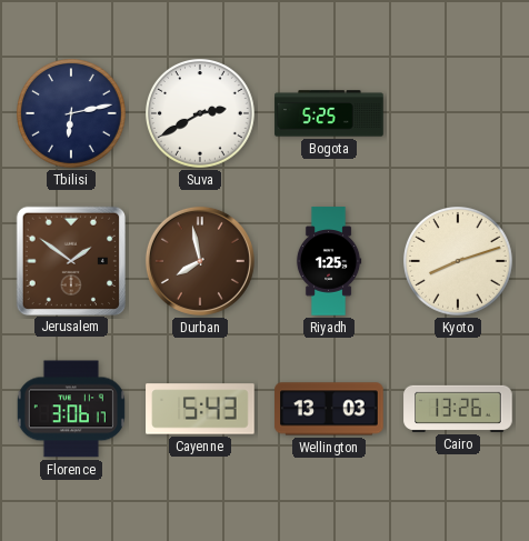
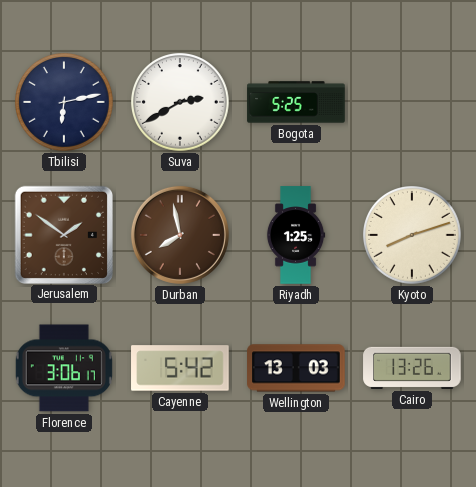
Cayenne: 5:43 -> 5:42 (180, 368)
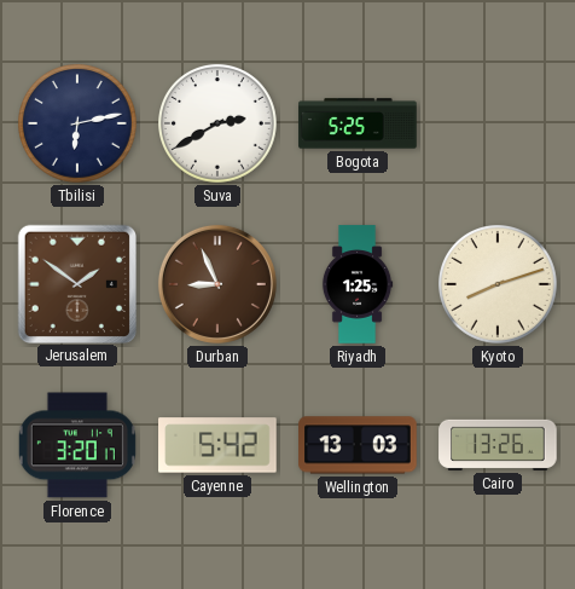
Durban: 7:58 -> 8:56 (217, 284)
Florence: 3:06 -> 3:20 (77, 445)
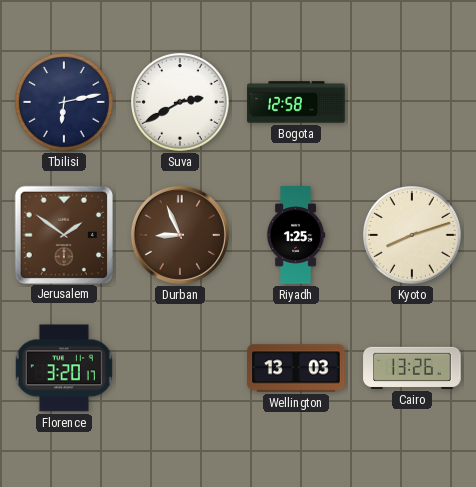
Bogota: 5:25 -> 12:58 (296, 102)
Cayenne: 5:42 -> none (217, 445)
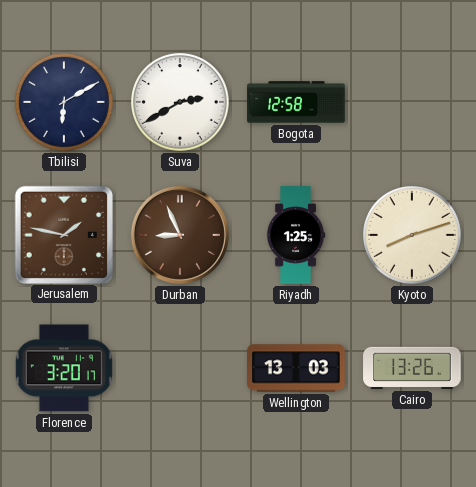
Tbilisi: 6:13 -> 6:10 (65, 103)
Jerusalem: 1:51 -> 1:47 (63, 234)
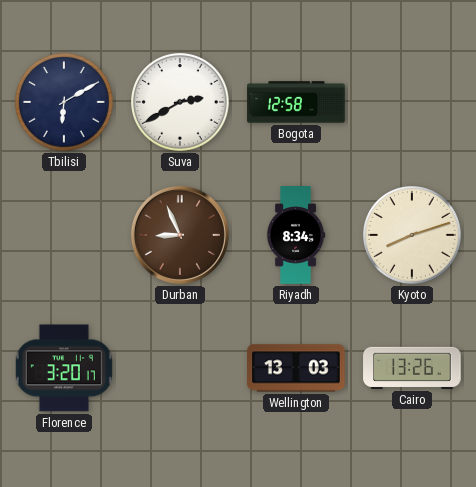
Jerusalem: 1:47 -> none (63, 234)
Riyadh: 1:25 -> 8:34 (296, 235)
